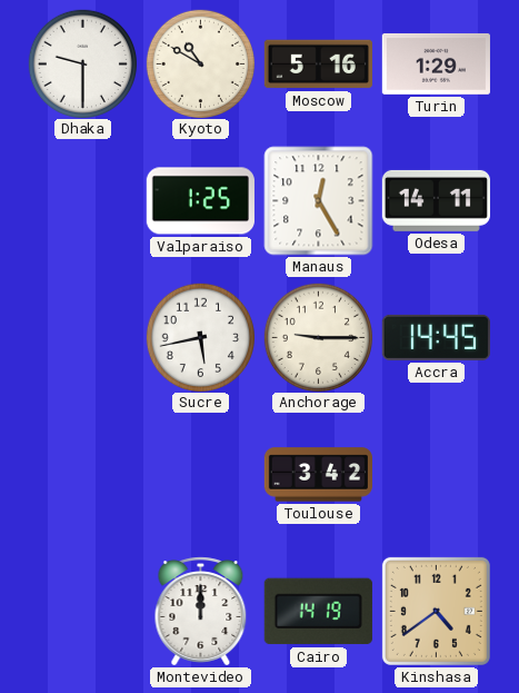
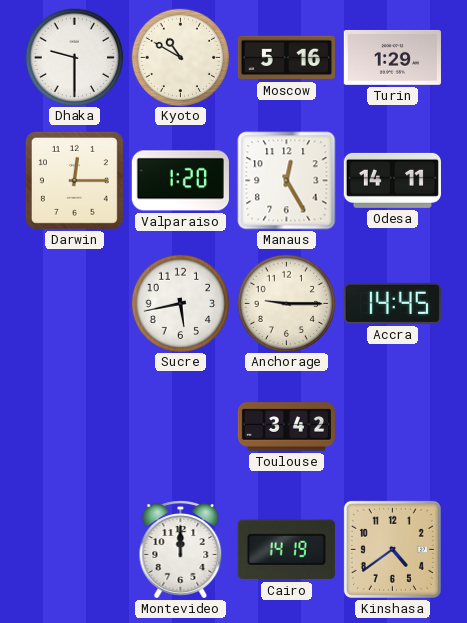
Darwin: none -> 12:15 (74, 180)
Valparaiso: 1:25 -> 1:20 (180, 181)
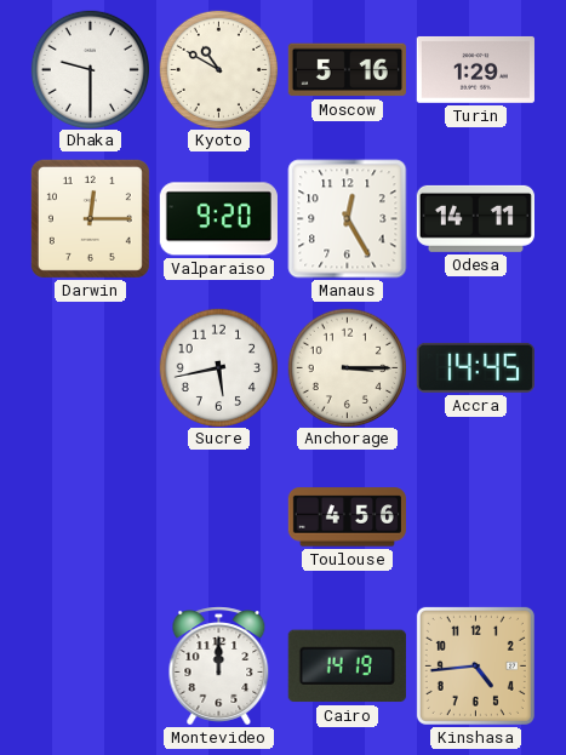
Valparaiso: 1:20 -> 9:20 (218, 219)
Anchorage: 9:15 -> 3:15 (347, 367)
Toulouse: 3:42 -> 4:56 (347, 517)
Kinshasa: 4:39 -> 4:44 (475, 665)
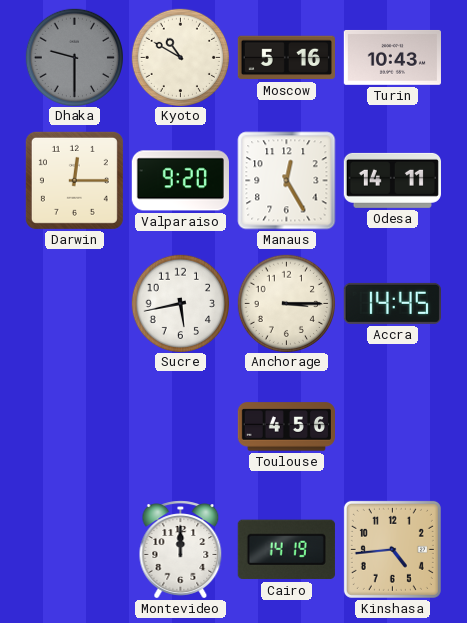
Dhaka dial: white -> grey (74, 57)
Turin: 1:29 -> 10:43 (392, 57)
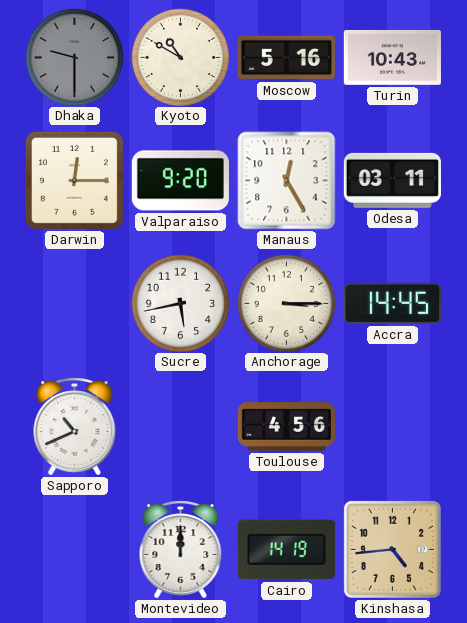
Odesa: 14:11 -> 03:11 (392, 180)
Sapporo: none -> 10:41 (75, 427)
